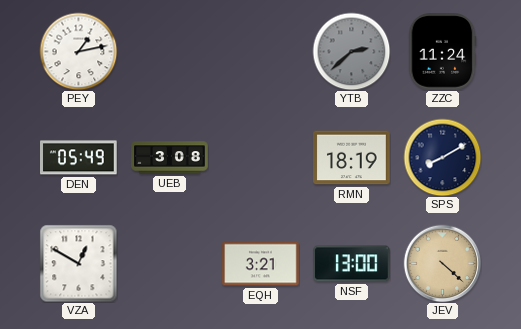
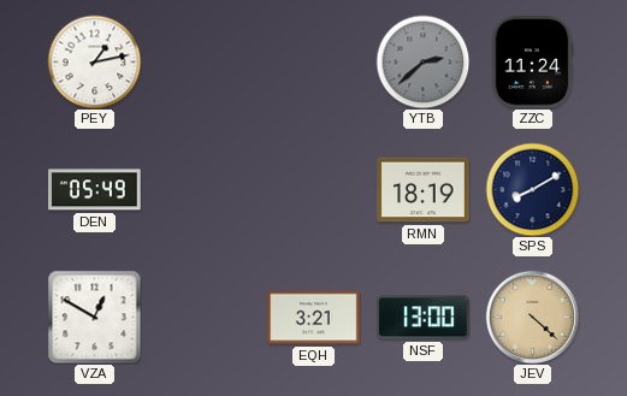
UEB: 3:08 -> none (170, 158)
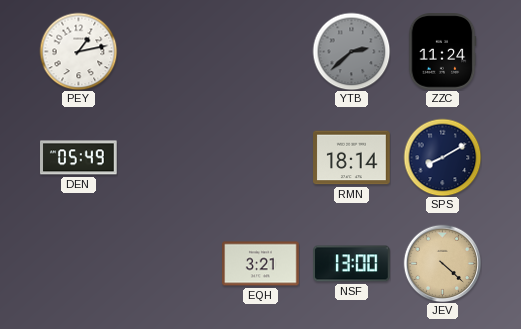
RMN: 18:19 -> 18:14 (352, 158)
VZA: 12:50 -> none (94, 317)
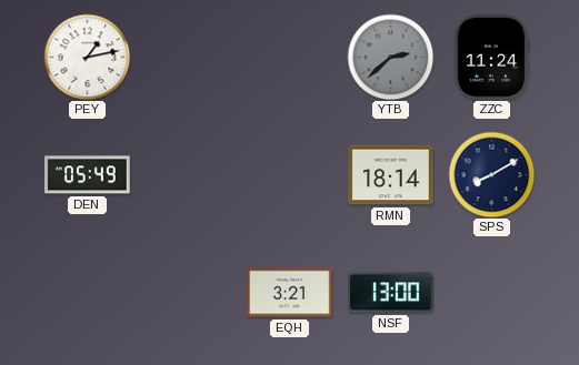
JEV: 4:22 -> none (442, 263)
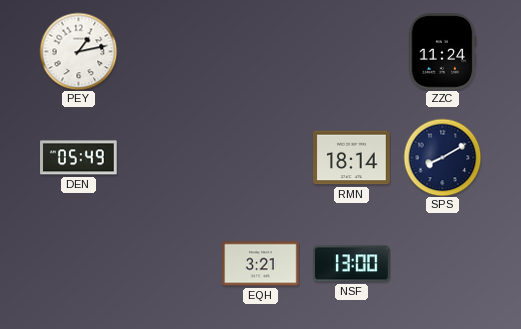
YTB: 2:38 -> none (390, 57)
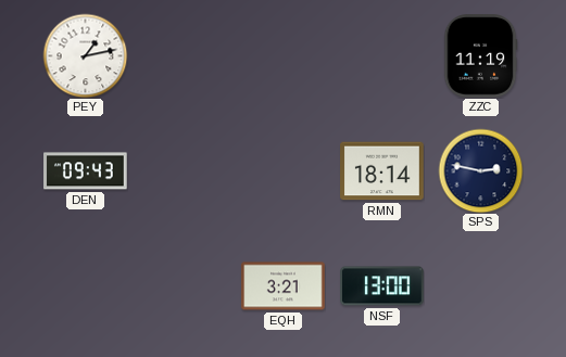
ZZC: 11:24 -> 11:19 (480, 56)
DEN: 05:49 -> 09:43 (86, 171)
SPS: 8:10 -> 2:47 (480, 170)
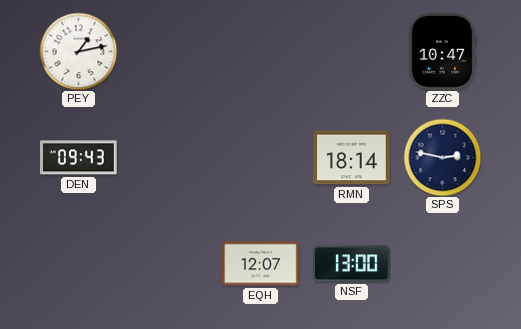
ZZC: 11:19 -> 10:47 (442, 52)
EQH: 3:21 -> 12:07 (261, 264)
